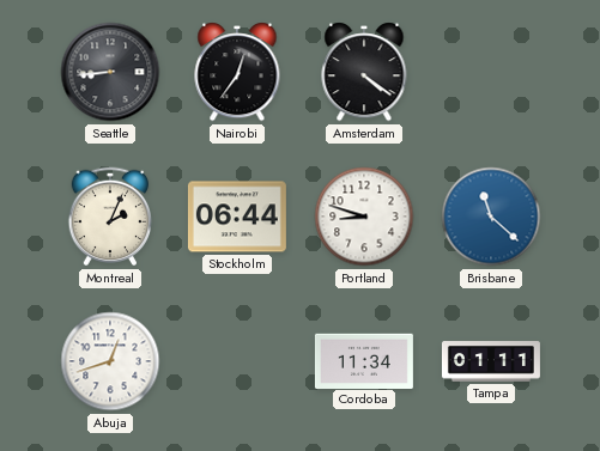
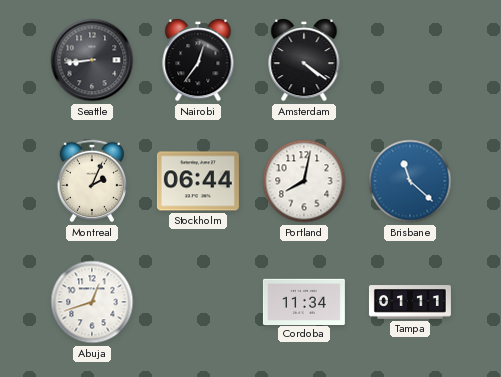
Portland: 8:48 -> 8:02 (304, 181)
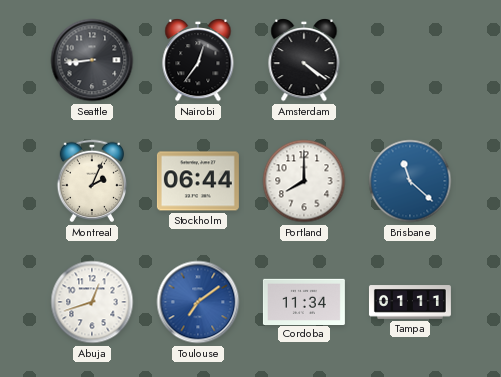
Portland: 8:02 -> 8:00 (304, 181)
Toulouse: none -> 7:09 (198, 302)
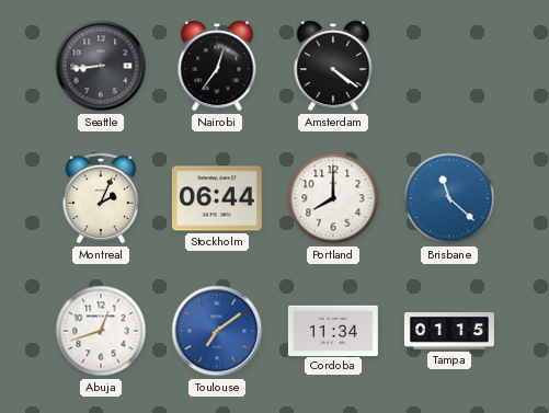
Tampa: 01:11 -> 01:15 (449, 331)
